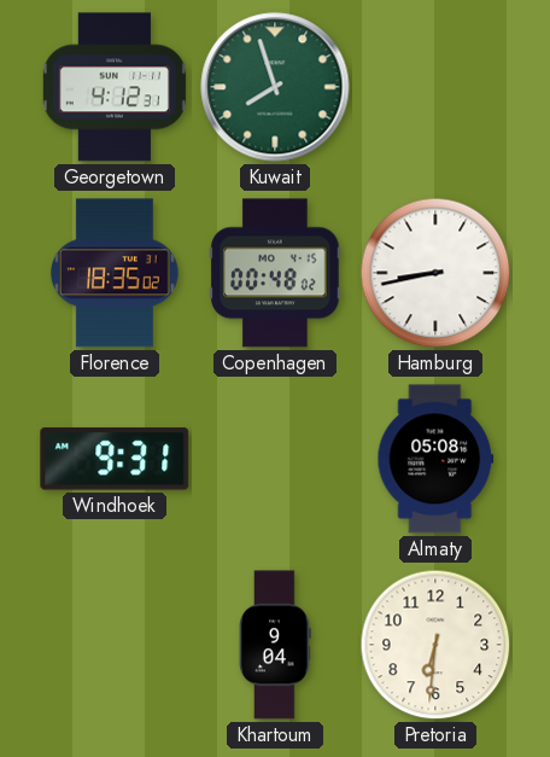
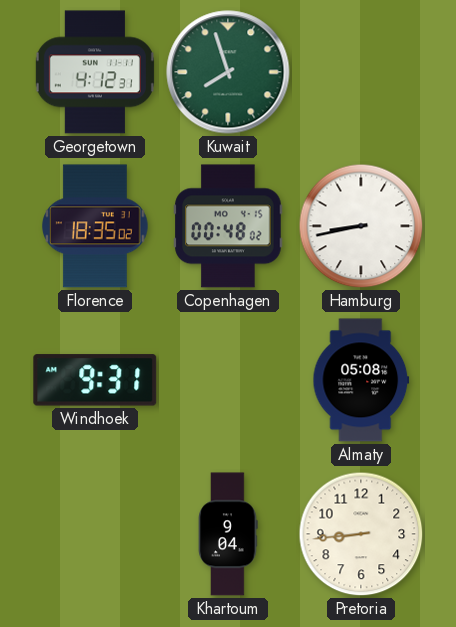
Pretoria: 6:31 -> 8:44 (361, 534)
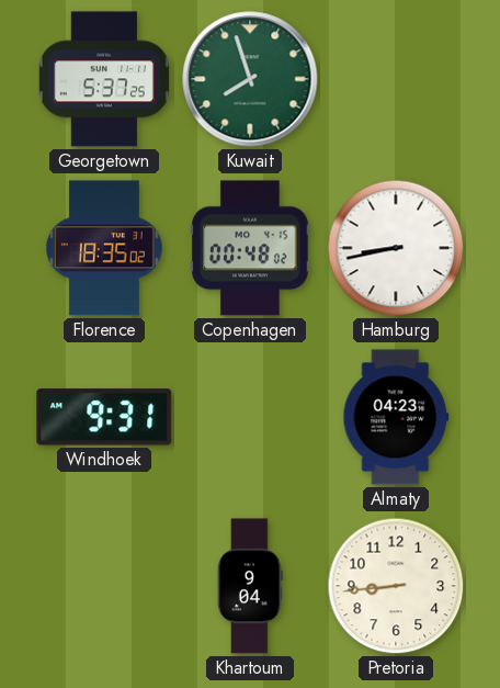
Georgetown: 4:12 -> 5:37 (104, 79)
Almaty: 05:08 -> 04:23 (396, 417)
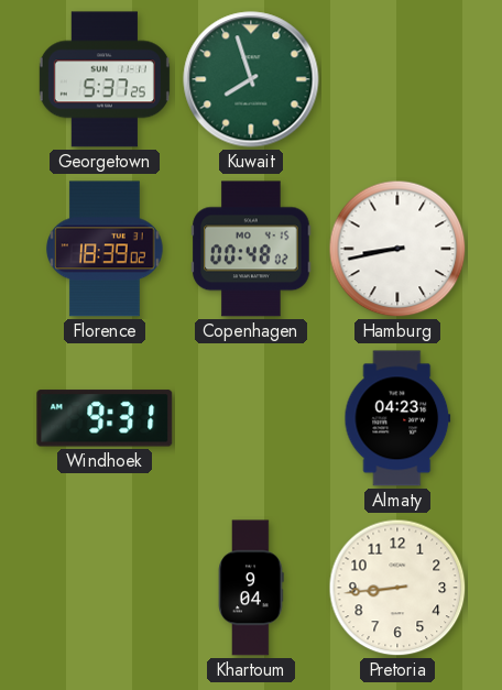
Florence: 18:35 -> 18:39 (106, 249)
